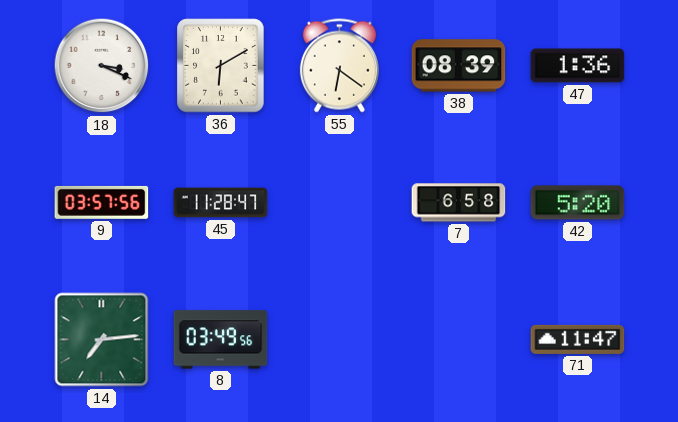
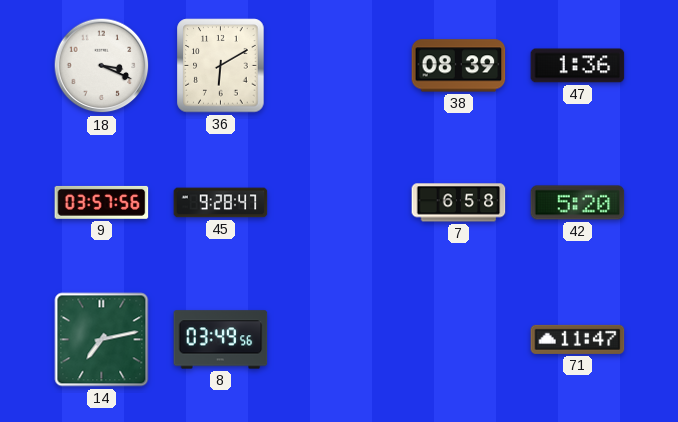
55: 6:21 -> none (339, 66)
45: 11:28 -> 9:28 (221, 203)
14: 7:14 -> 7:13 (102, 340)
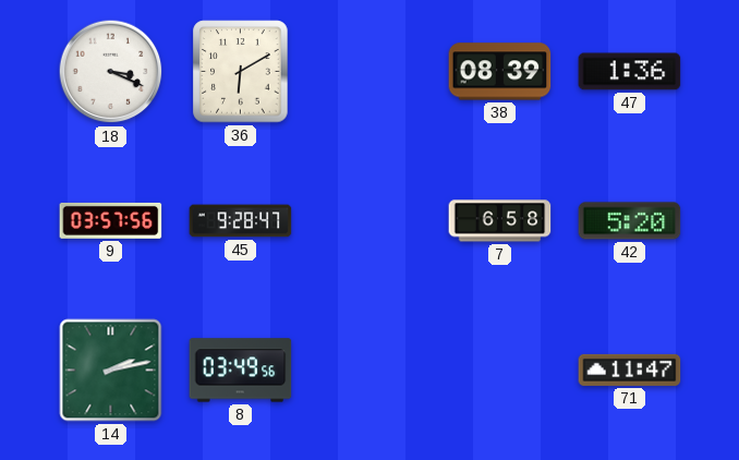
14: 7:13 -> 2:13 (111, 371)
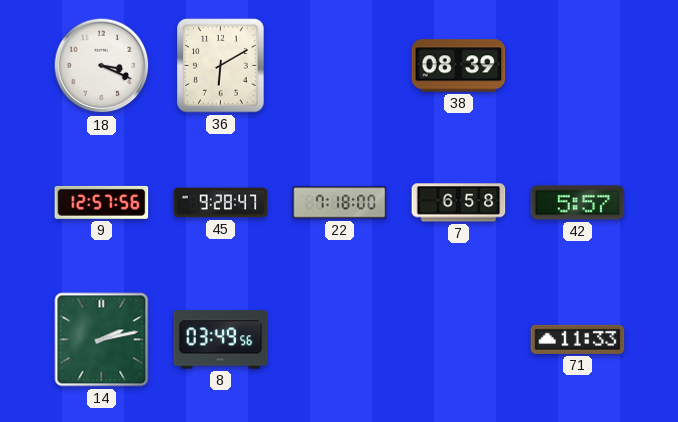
47: 1:36 -> none (630, 72)
9: 03:57 -> 12:57 (102, 202)
22: none -> 7:18 (340, 203)
42: 5:20 -> 5:57 (578, 203)
71: 11:47 -> 11:33 (578, 339)
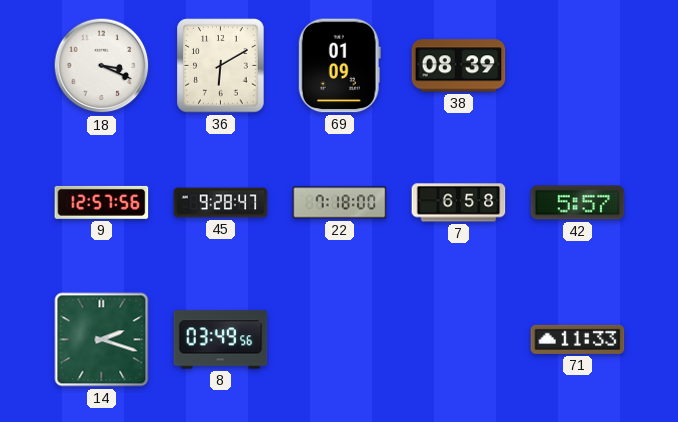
69: none -> 01:09 (339, 66)
14: 2:13 -> 2:18 (102, 340)
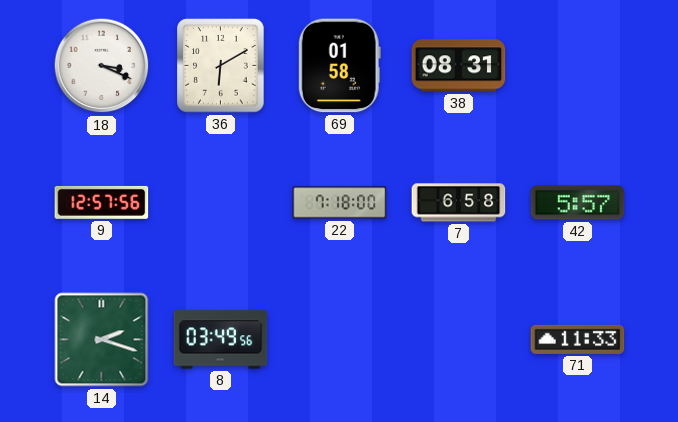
69: 01:09 -> 01:58 (339, 66)
38: 08:39 -> 08:31 (459, 66)
45: 9:28 -> none (221, 203)
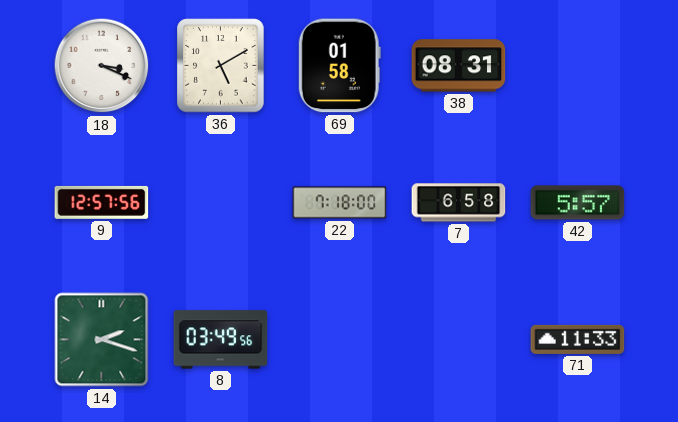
36: 6:10 -> 5:10 (221, 66)
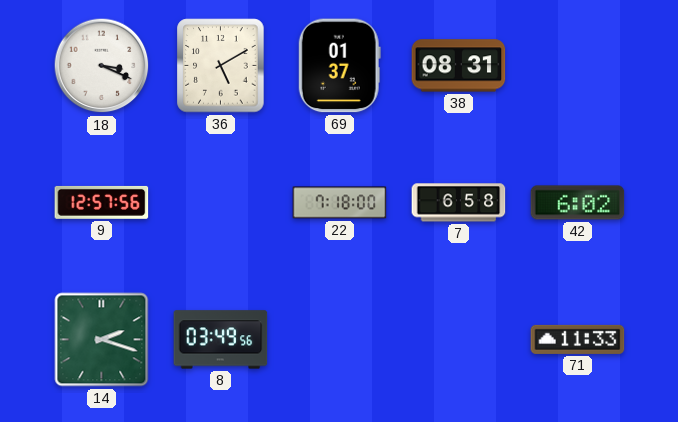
69: 01:58 -> 01:37 (339, 66)
42: 5:57 -> 6:02 (578, 203)
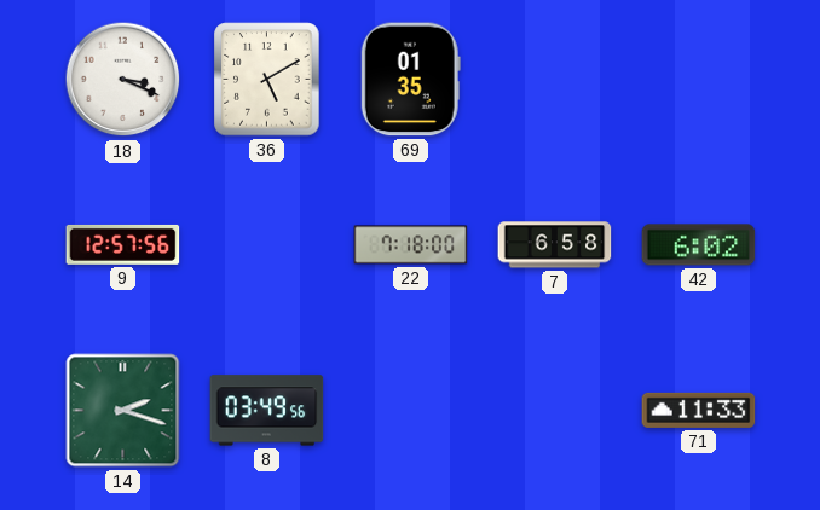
69: 01:37 -> 01:35 (410, 80)
38: 08:31 -> none (459, 66)
